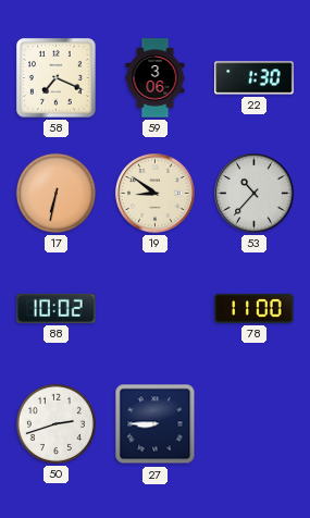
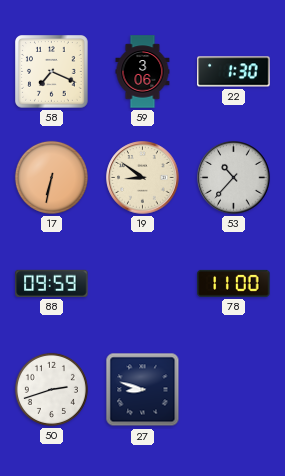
88: 10:02 -> 09:59 (52, 283)
27: 8:45 -> 8:48 (143, 390)
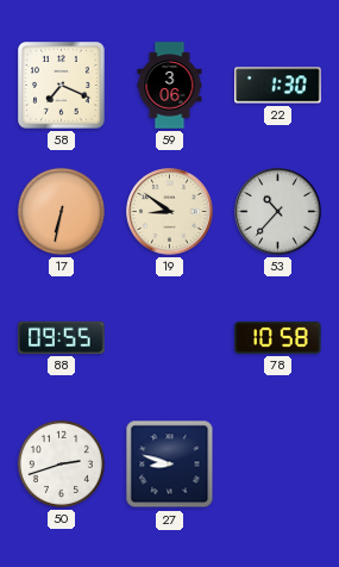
88: 09:59 -> 09:55 (62, 337)
78: 11:00 -> 10:58 (278, 337)
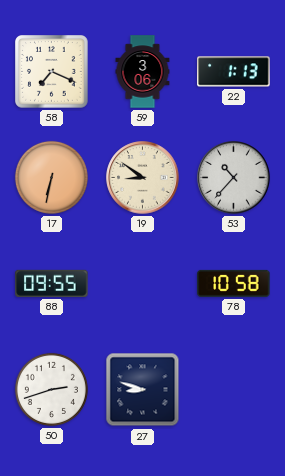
22: 1:30 -> 1:13 (234, 72)
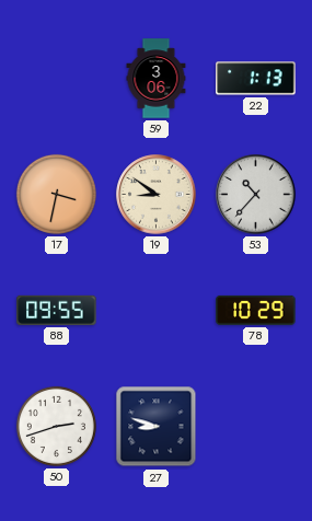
58: 7:19 -> none (52, 72)
17: 6:32 -> 3:32 (56, 194)
78: 10:58 -> 10:29 (256, 310)
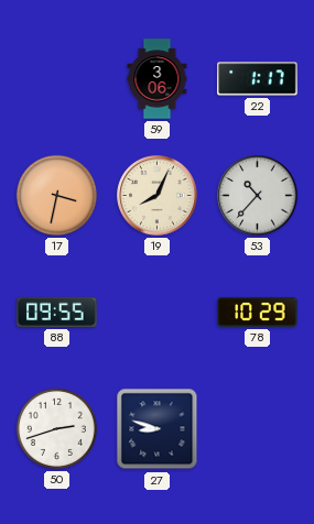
22: 1:13 -> 1:17 (258, 79)
19: 8:51 -> 8:04 (158, 196)
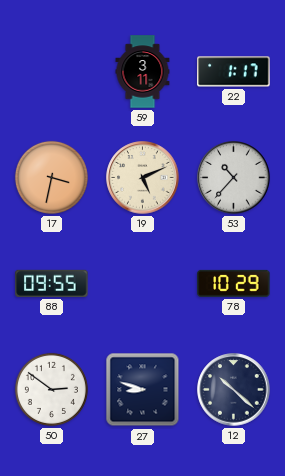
59: 3:06 -> 3:11 (143, 72)
19: 8:04 -> 5:11 (143, 178)
50: 2:42 -> 2:51 (51, 389)
12: none -> 10:22 (234, 390)
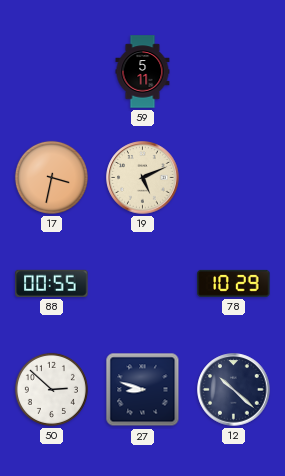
59: 3:11 -> 5:11 (143, 72)
22: 1:17 -> none (234, 72)
53: 10:37 -> none (234, 178)
88: 09:55 -> 00:55 (52, 283)
50: 2:51 -> 2:52 (51, 389)
